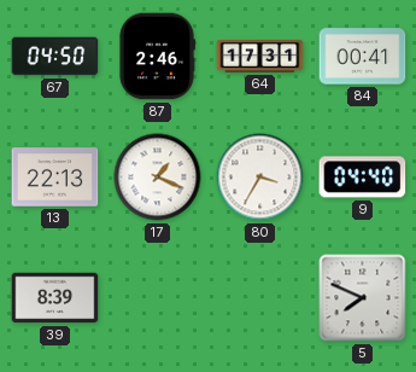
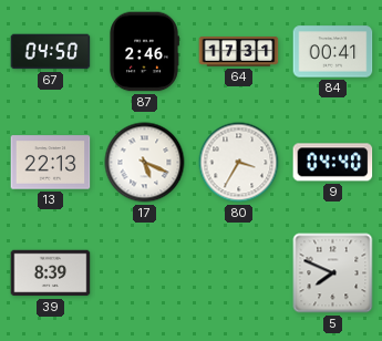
17: 1:19 -> 5:19 (145, 163)
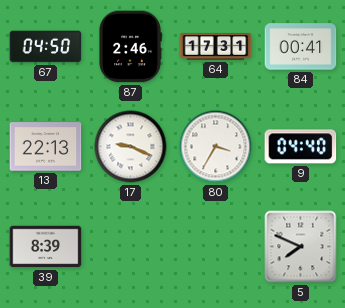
17: 5:19 -> 9:19 (131, 147)
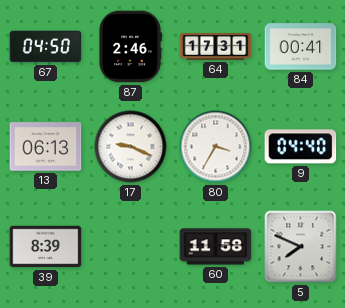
13: 22:13 -> 06:13 (46, 147)
60: none -> 11:58 (216, 247)
